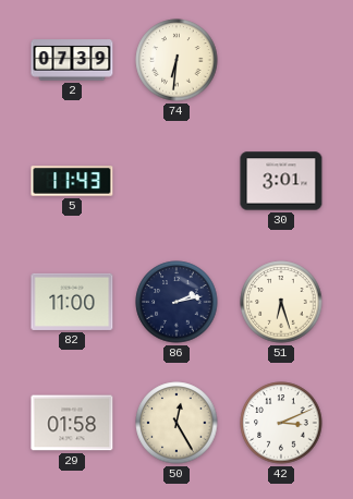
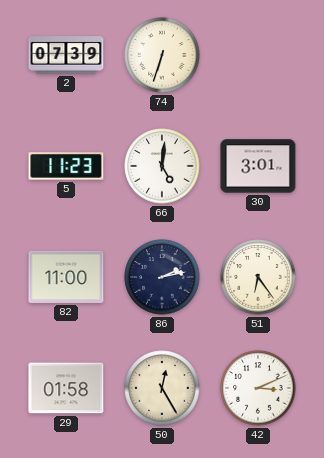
74: 6:31 -> 6:33 (162, 55)
5: 11:43 -> 11:23 (66, 166)
66: none -> 5:01 (162, 166)
51: 6:27 -> 6:24 (258, 277)
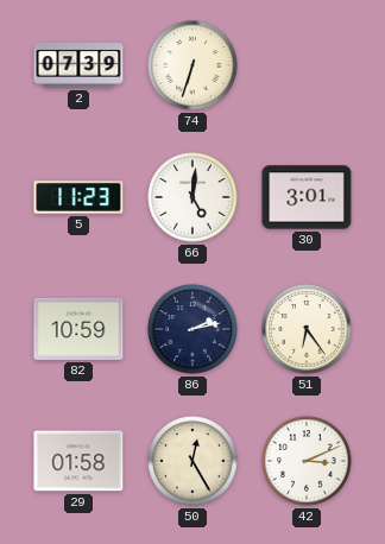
82: 11:00 -> 10:59 (78, 329)
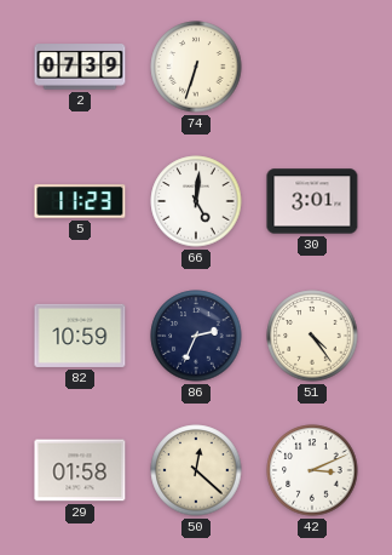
86: 2:13 -> 2:34 (196, 336)
51: 6:24 -> 4:24 (312, 336)
50: 12:25 -> 12:22 (196, 470)
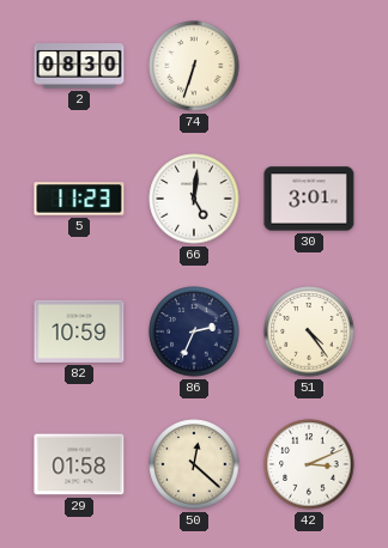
2: 07:39 -> 08:30 (79, 66)
